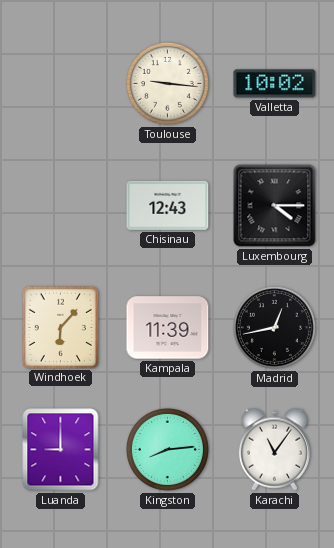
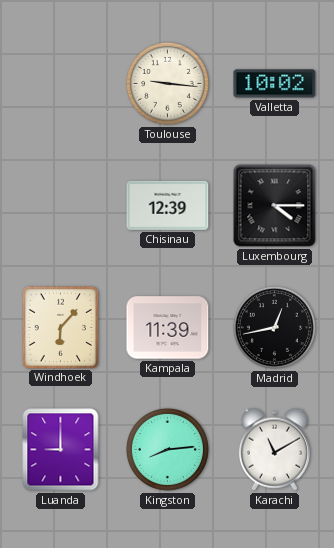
Chisinau: 12:43 -> 12:39 (168, 205)
Karachi: 11:06 -> 11:10 (274, 449)
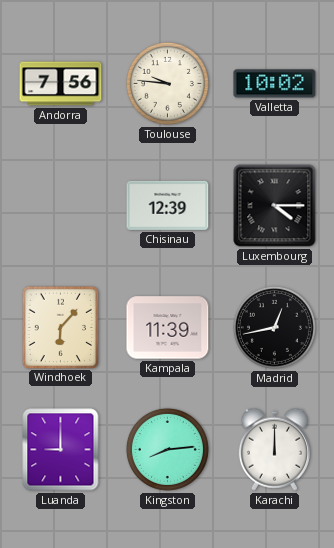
Andorra: none -> 7:56 (61, 84)
Toulouse: 9:16 -> 9:46 (167, 83)
Karachi: 11:10 -> 12:00 (274, 449)
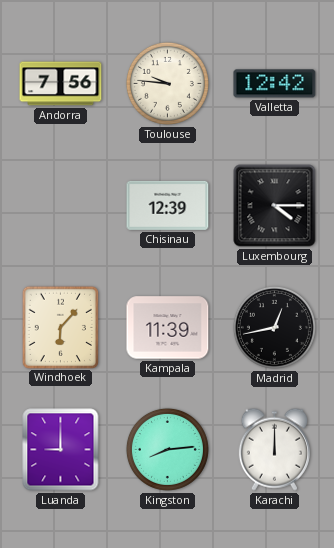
Valletta: 10:02 -> 12:42 (275, 84)
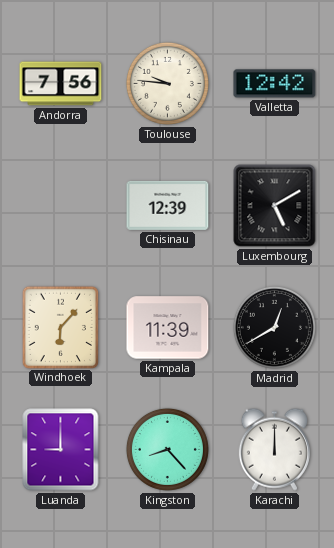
Luxembourg: 4:15 -> 5:10 (275, 206)
Madrid: 12:43 -> 12:40 (274, 327)
Kingston: 8:14 -> 8:23 (167, 449)
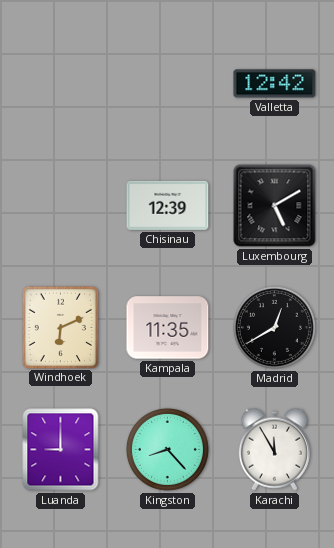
Andorra: 7:56 -> none (61, 84)
Toulouse: 9:46 -> none (167, 83)
Windhoek: 6:07 -> 6:11 (60, 327)
Kampala: 11:39 -> 11:35 (168, 328)
Karachi: 12:00 -> 11:55 (274, 449)
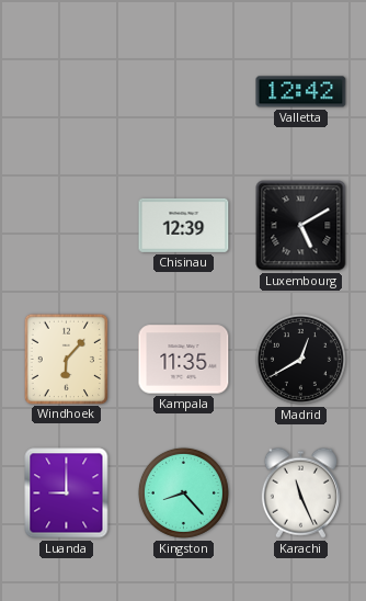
Windhoek: 6:11 -> 6:07 (66, 359)
Karachi: 11:55 -> 11:26 (300, 492)
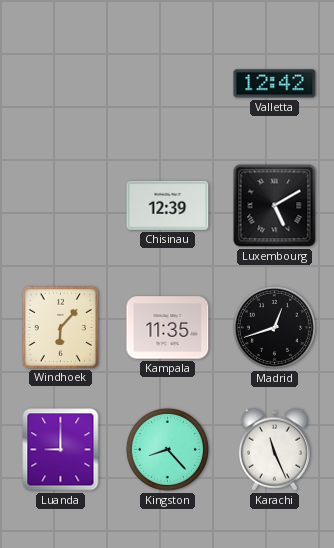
Madrid: 12:40 -> 12:42 (274, 327)
